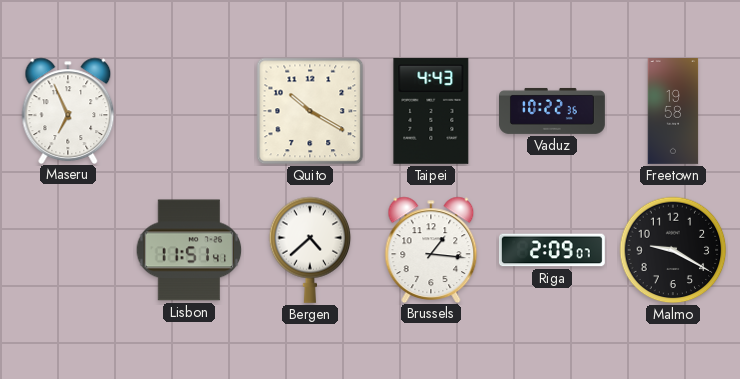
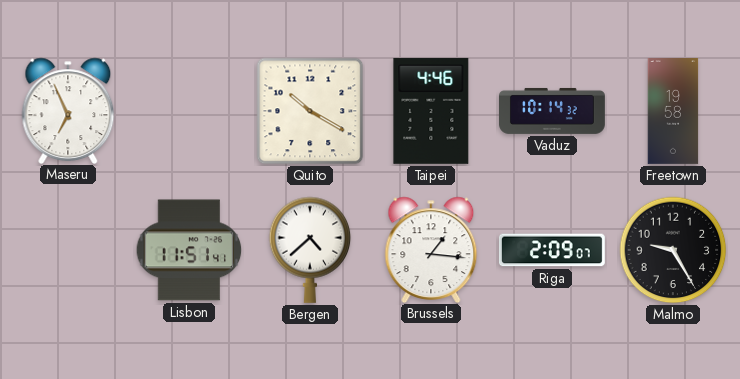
Taipei: 4:43 -> 4:46 (431, 111)
Vaduz: 10:22 -> 10:14 (553, 111)
Malmo: 9:20 -> 9:25 (673, 250)
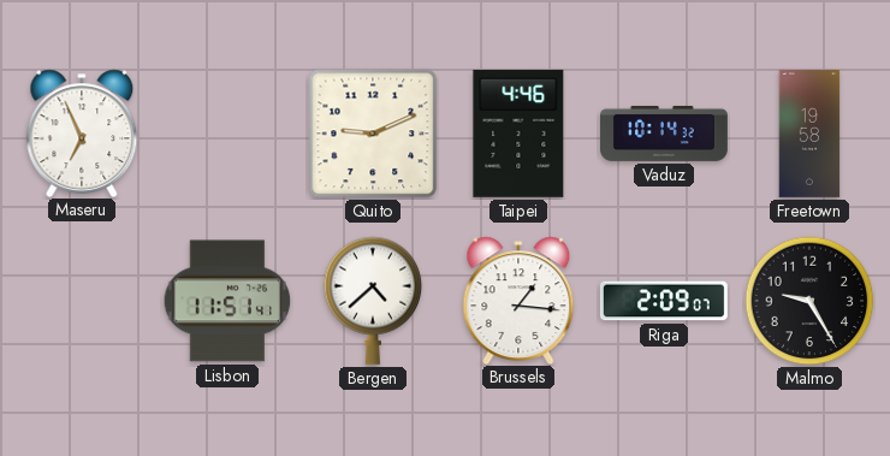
Quito: 10:20 -> 9:11 (373, 134)
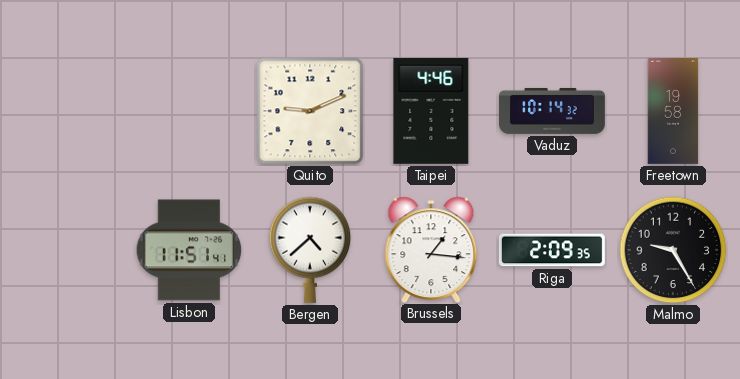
Maseru: 6:56 -> none (82, 132)
Riga: 2:09:07 -> 2:09:35 (552, 250)
